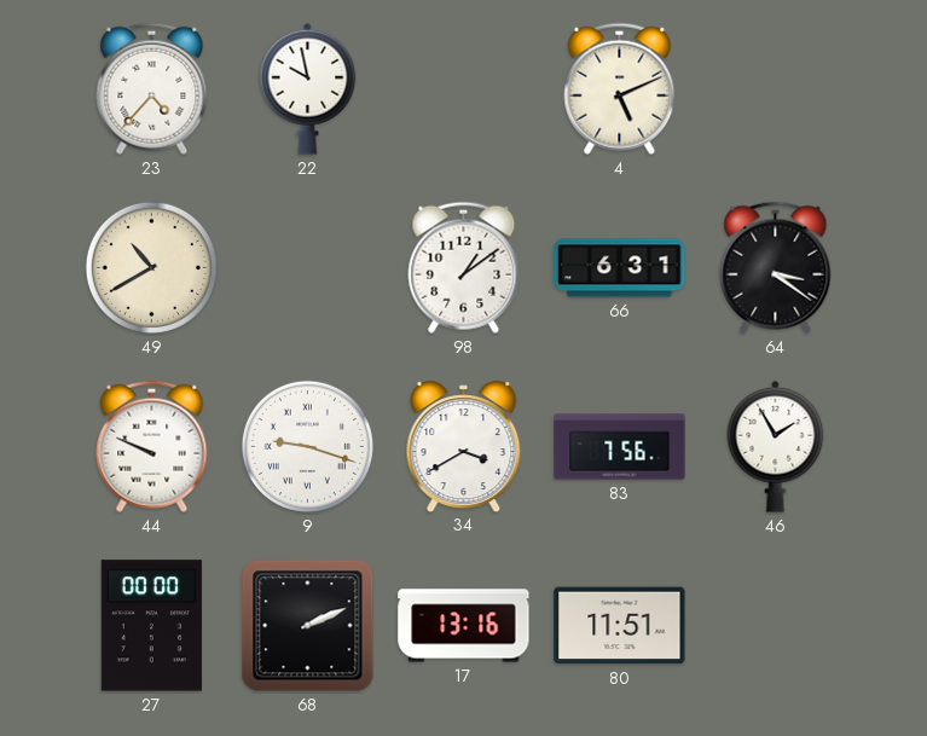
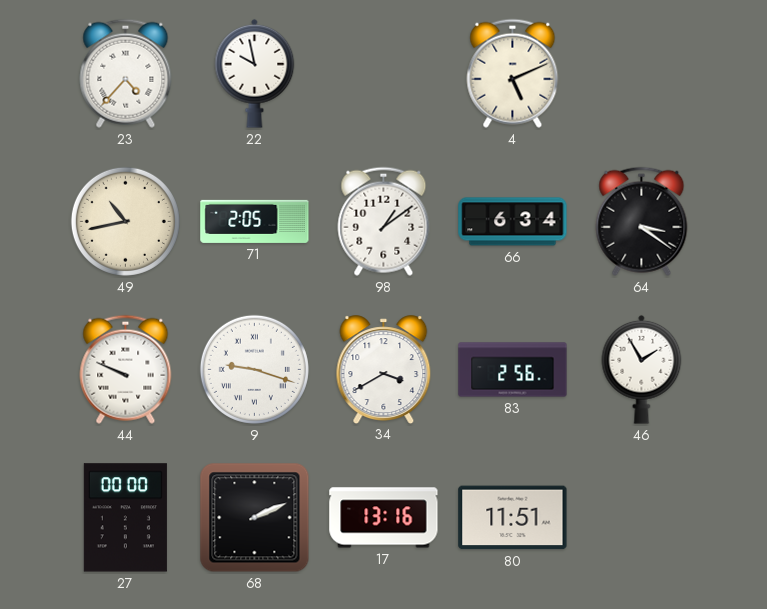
49: 10:40 -> 10:43 (125, 221)
71: none -> 2:05 (255, 221)
66: 6:31 -> 6:34 (513, 222)
83: 7:56 -> 2:56 (513, 370)
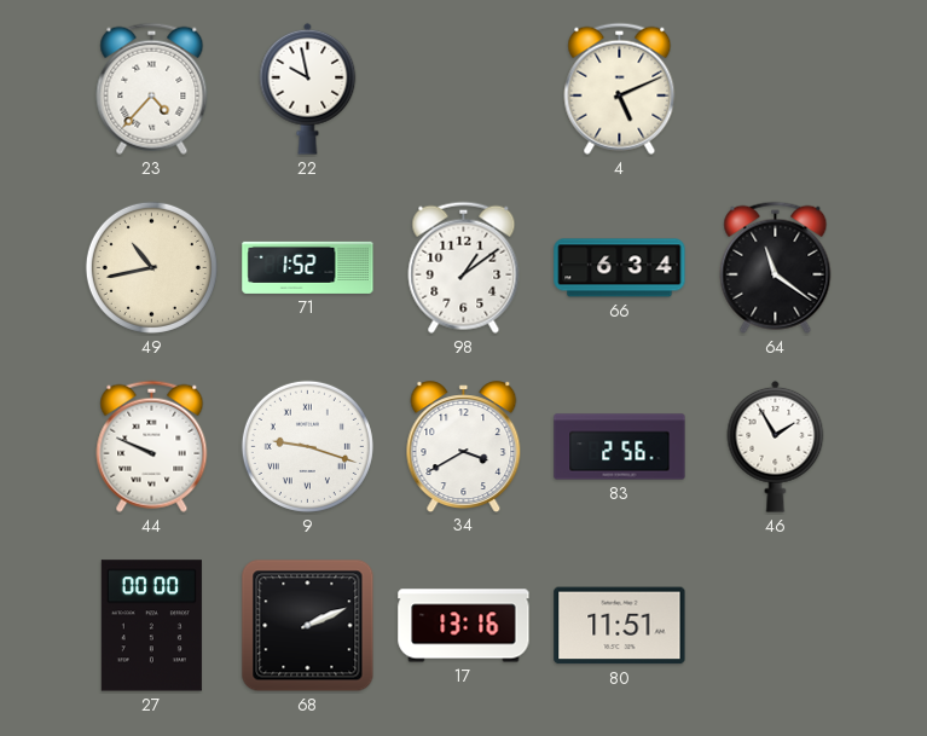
71: 2:05 -> 1:52 (308, 267)
64: 3:21 -> 11:21 (776, 267)
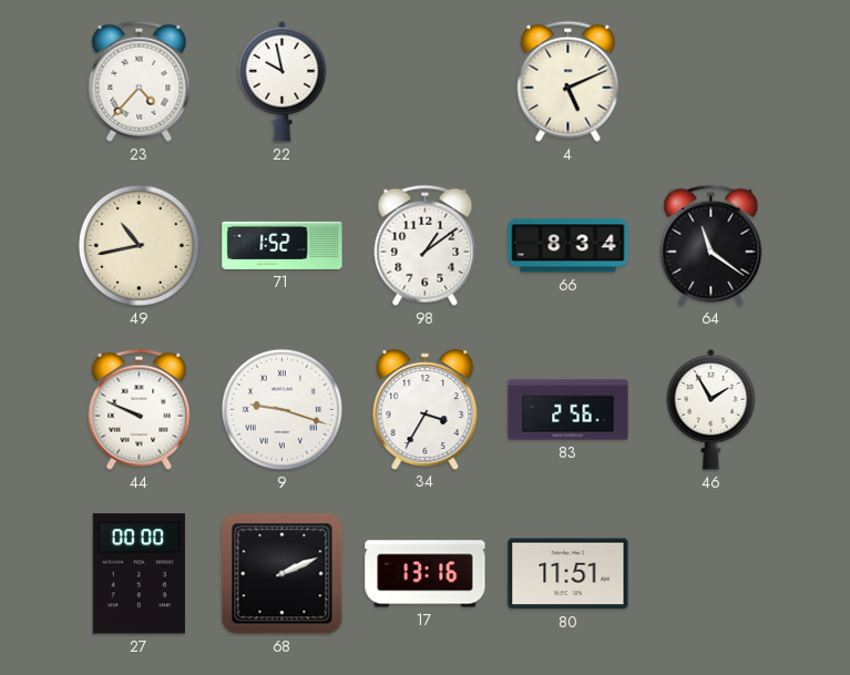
66: 6:34 -> 8:34 (569, 246)
34: 3:40 -> 3:35 (426, 409)
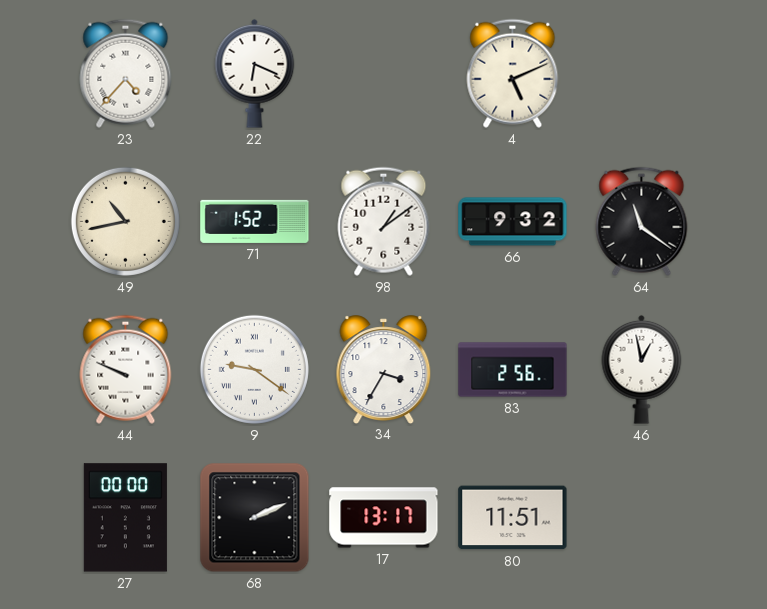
22: 9:58 -> 6:19 (255, 73)
66: 8:34 -> 9:32 (513, 222)
9: 9:18 -> 9:21 (254, 369)
46: 1:55 -> 12:58 (642, 369)
17: 13:16 -> 13:17 (384, 518)
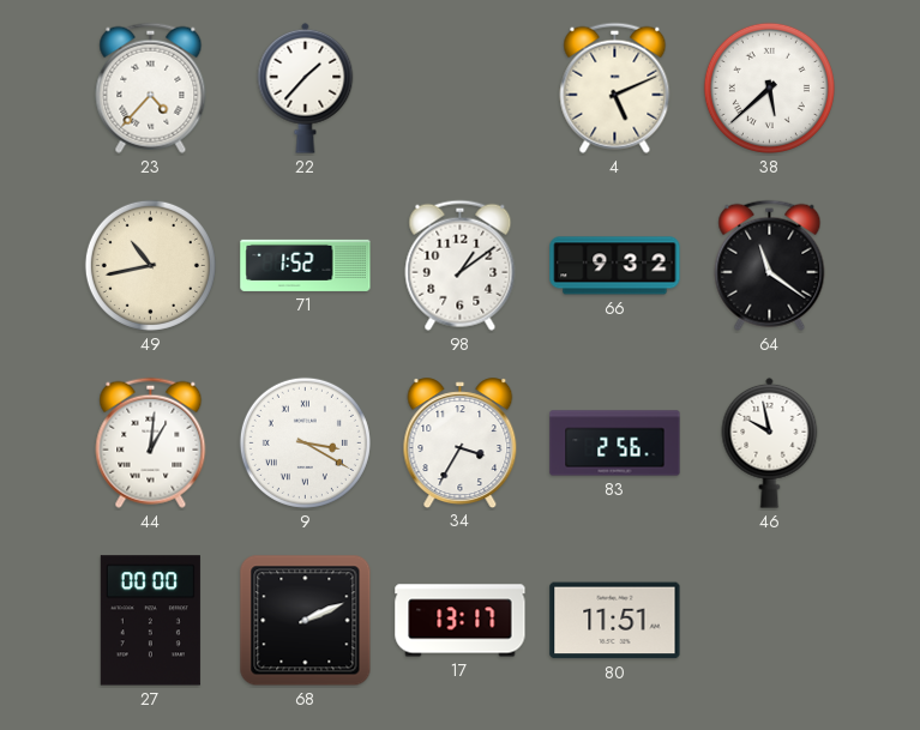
22: 6:19 -> 1:37 (306, 88)
38: none -> 5:38 (769, 88)
44: 9:49 -> 1:01 (151, 442)
9: 9:21 -> 3:20 (305, 442)
46: 12:58 -> 9:58 (770, 442)
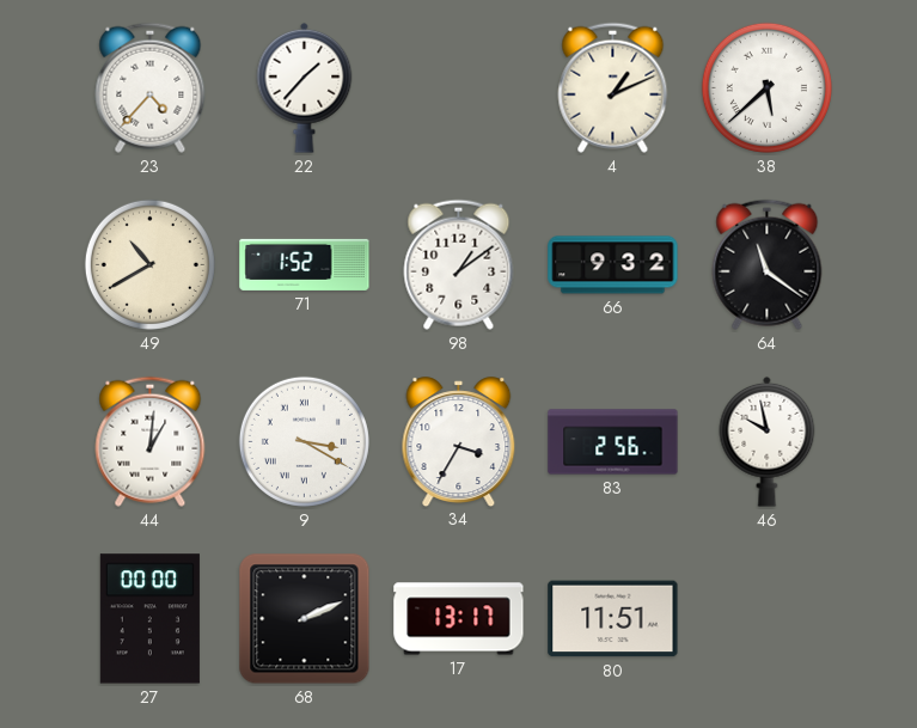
4: 5:11 -> 1:11 (613, 87)
49: 10:43 -> 10:40 (149, 264)
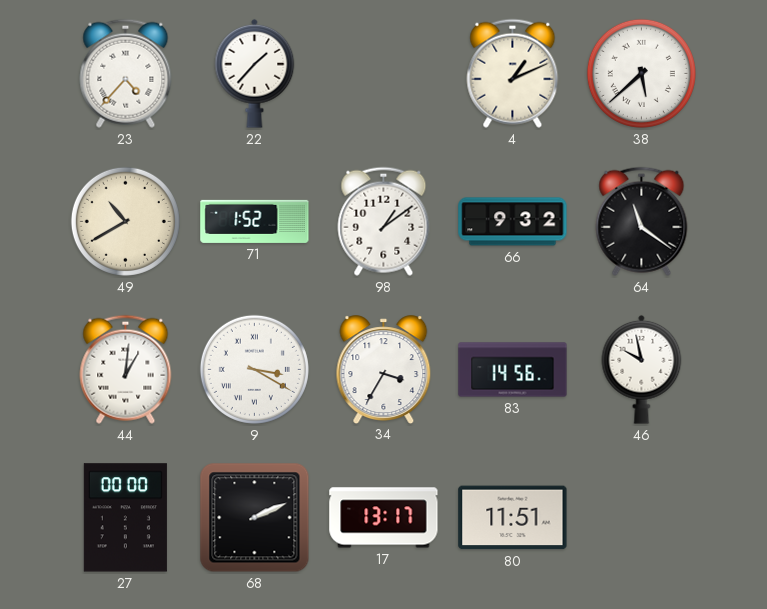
83: 2:56 -> 14:56 (513, 370)
